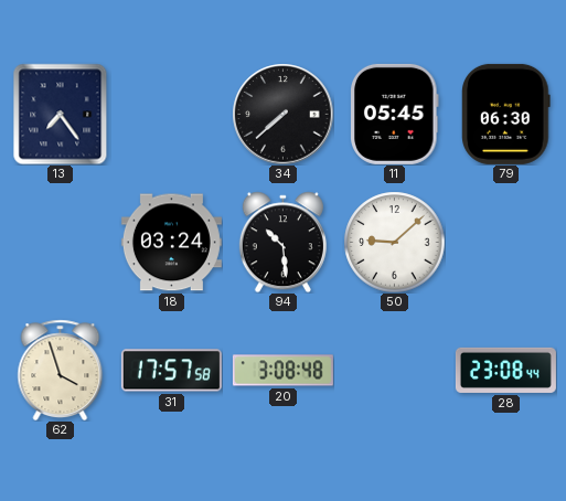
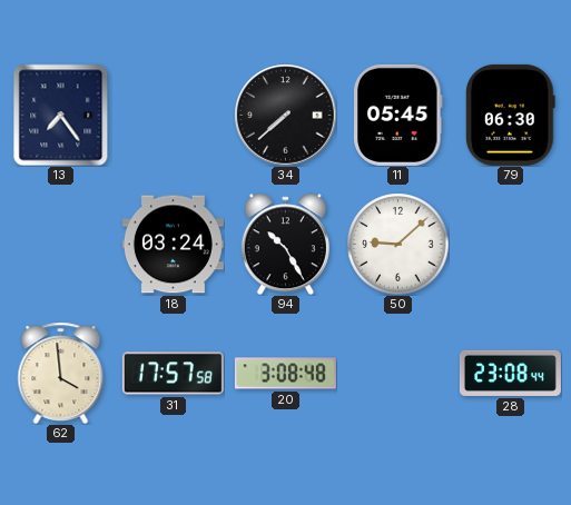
94: 10:29 -> 10:25 (285, 244)
62: 3:57 -> 3:59 (61, 373)
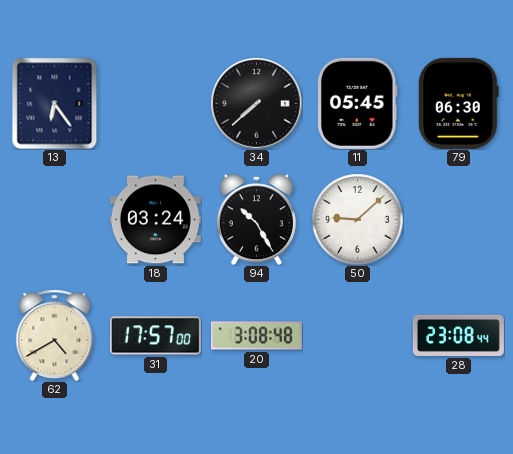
13: 7:24 -> 6:24 (55, 103)
62: 3:59 -> 4:40 (55, 335)
31: 17:57:58 -> 17:57:00 (155, 336)
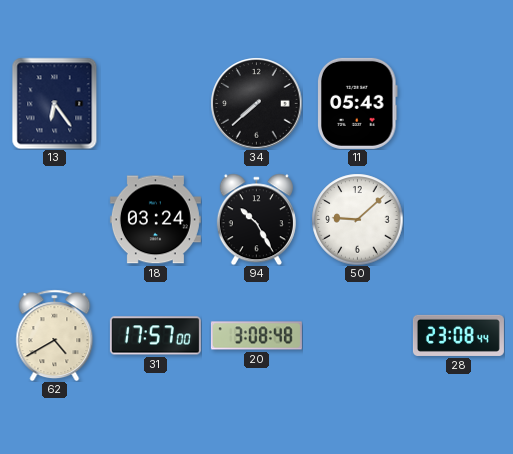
11: 05:45 -> 05:43 (358, 103)
79: 06:30 -> none (459, 103)
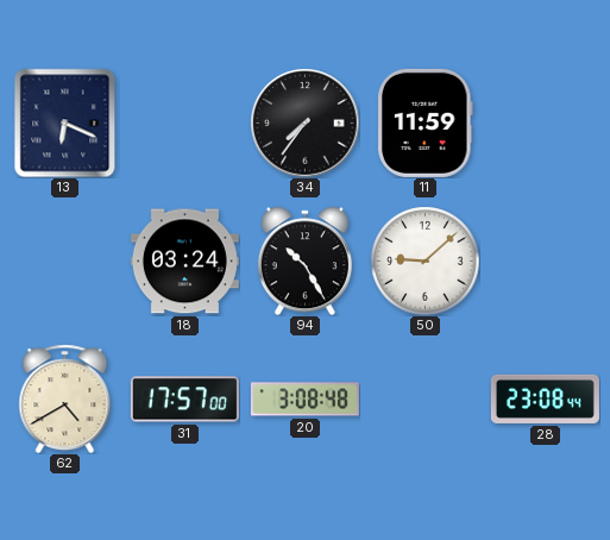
13: 6:24 -> 6:19 (65, 123)
34: 7:38 -> 7:36 (304, 123)
11: 05:43 -> 11:59 (426, 123)
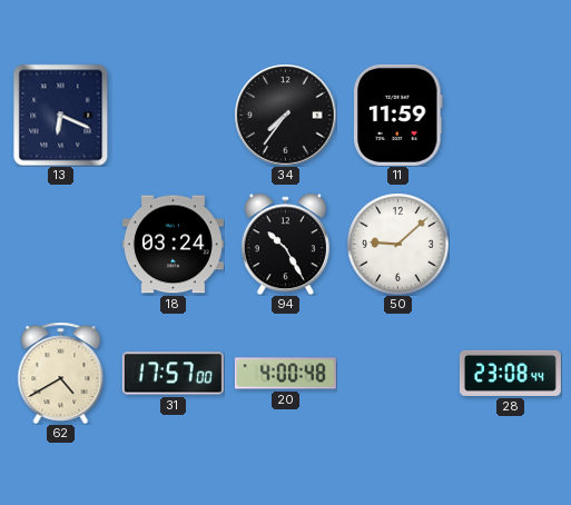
20: 3:08 -> 4:00 (285, 374)
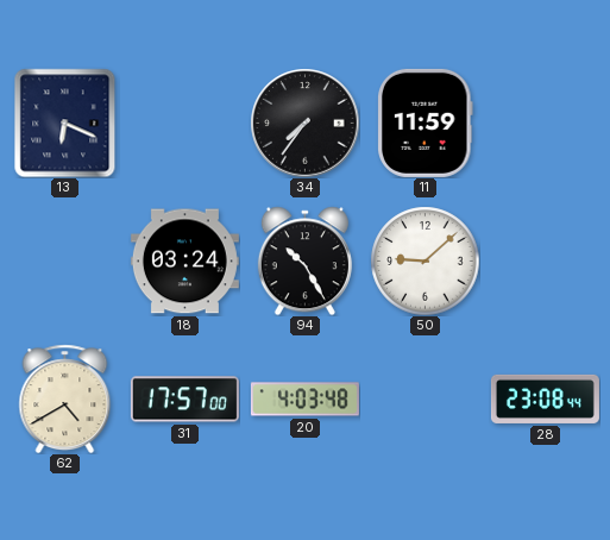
20: 4:00 -> 4:03 (304, 400)
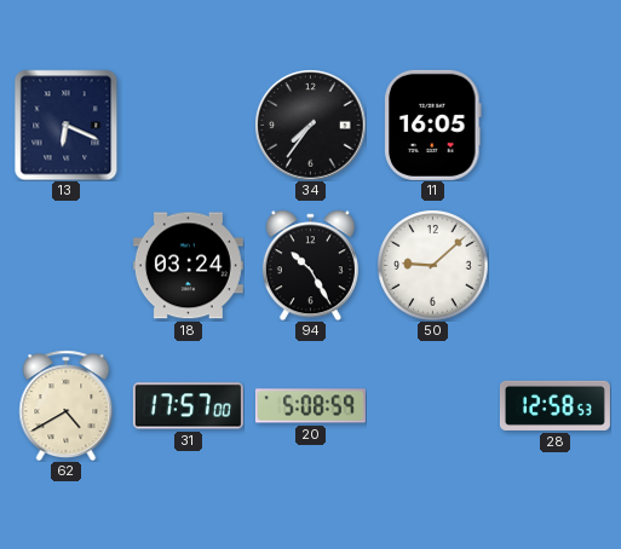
11: 11:59 -> 16:05 (433, 125)
20: 4:03 -> 5:08 (310, 406)
28: 23:08 -> 12:58 (554, 405)
